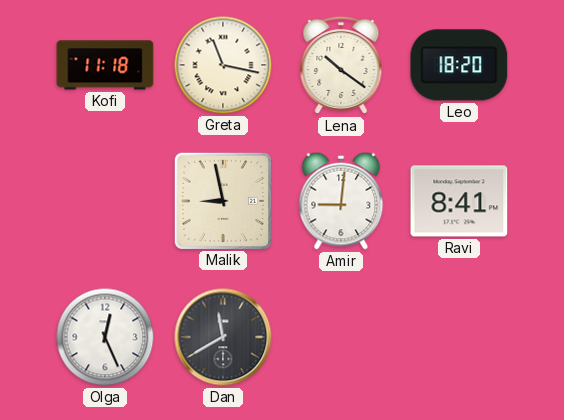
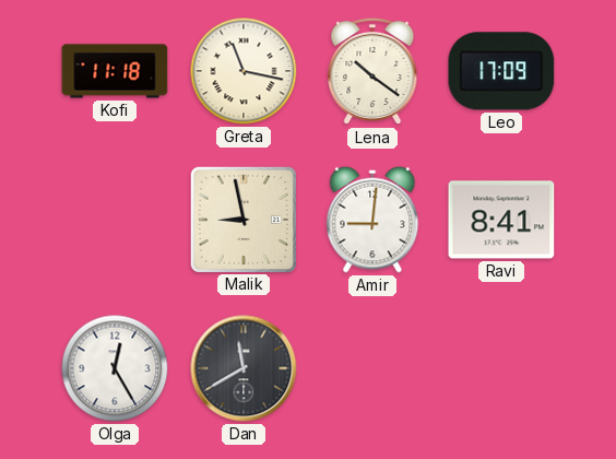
Leo: 18:20 -> 17:09 (501, 71)
Olga: 12:26 -> 12:25 (115, 368)
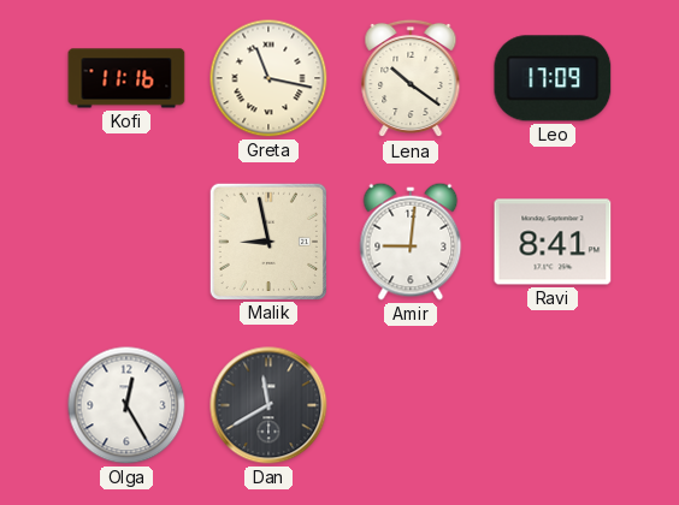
Kofi: 11:18 -> 11:16 (126, 78)
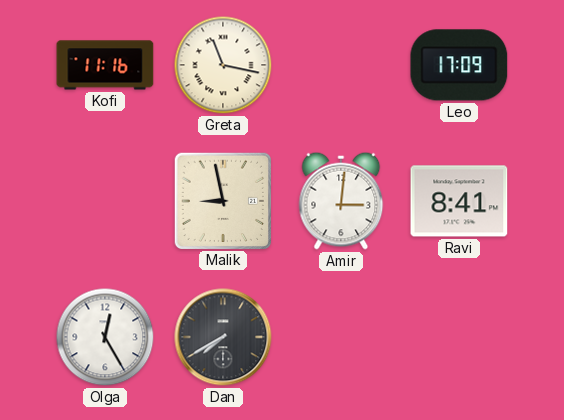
Lena: 10:21 -> none (411, 78)
Amir: 9:01 -> 3:01 (341, 201)
Dan: 11:40 -> 7:40 (223, 337)
